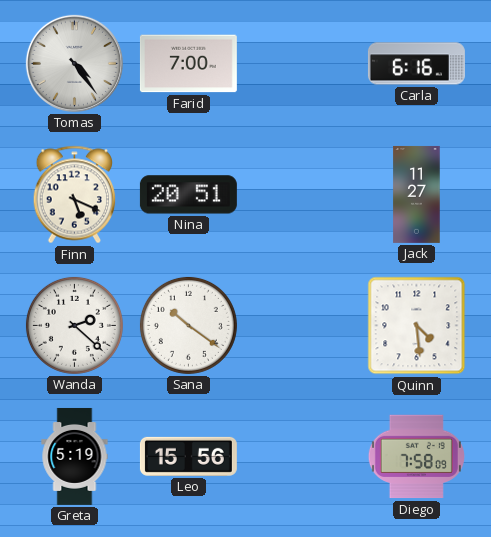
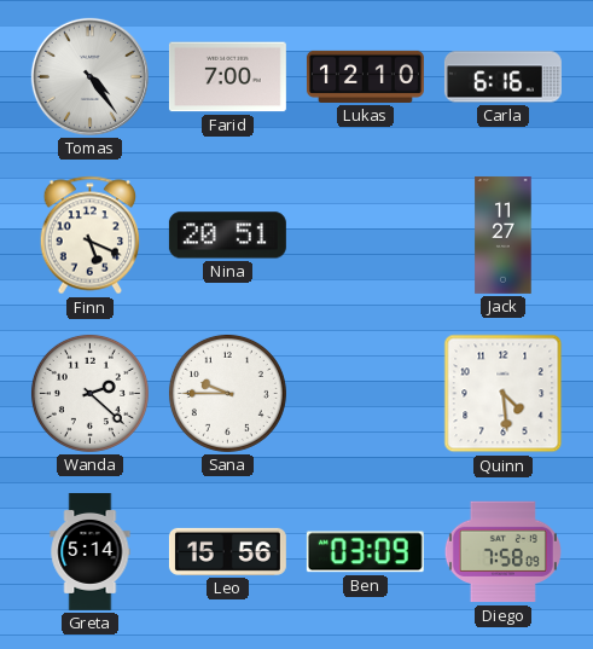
Lukas: none -> 12:10 (365, 76)
Sana: 10:21 -> 9:45 (227, 393)
Greta: 5:19 -> 5:14 (91, 551)
Ben: none -> 03:09 (365, 552)
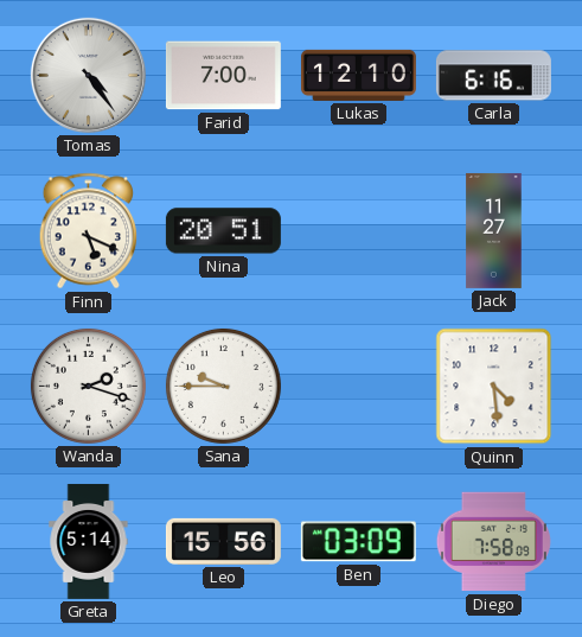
Wanda: 2:22 -> 2:18 (88, 386)
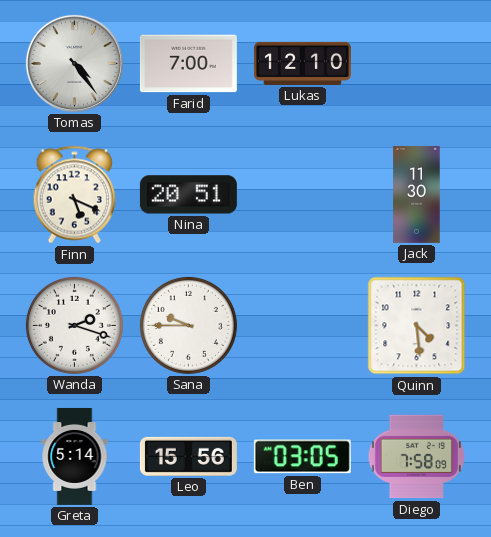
Carla: 6:16 -> none (493, 76)
Jack: 11:27 -> 11:30 (417, 194)
Ben: 03:09 -> 03:05 (302, 457)
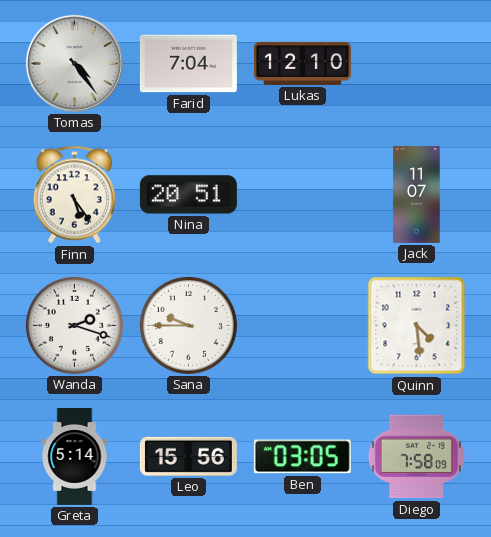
Farid: 7:00 -> 7:04 (188, 64)
Finn: 5:19 -> 5:24 (75, 195)
Jack: 11:30 -> 11:07 (417, 194)
